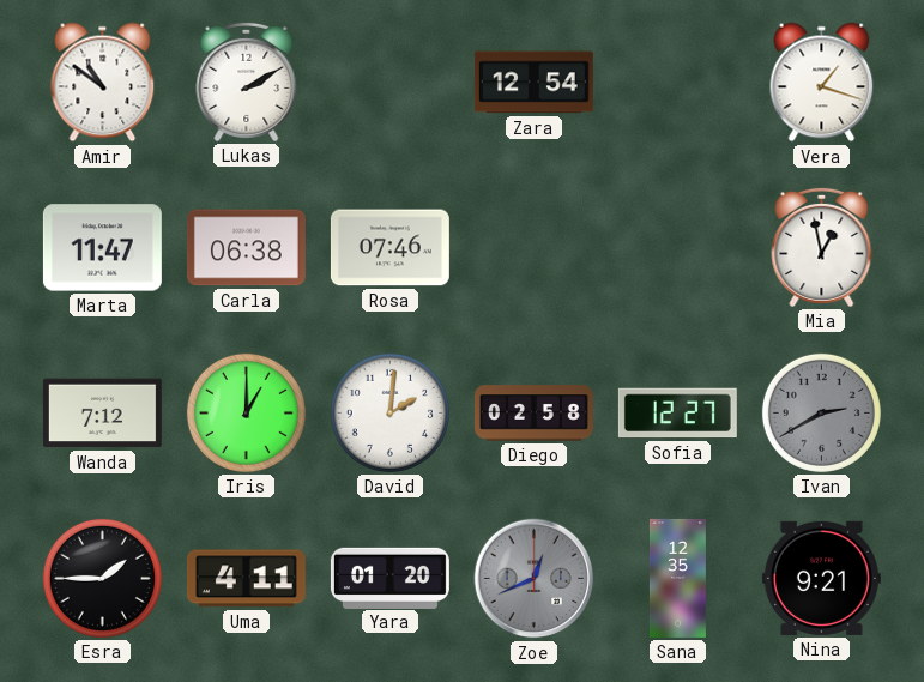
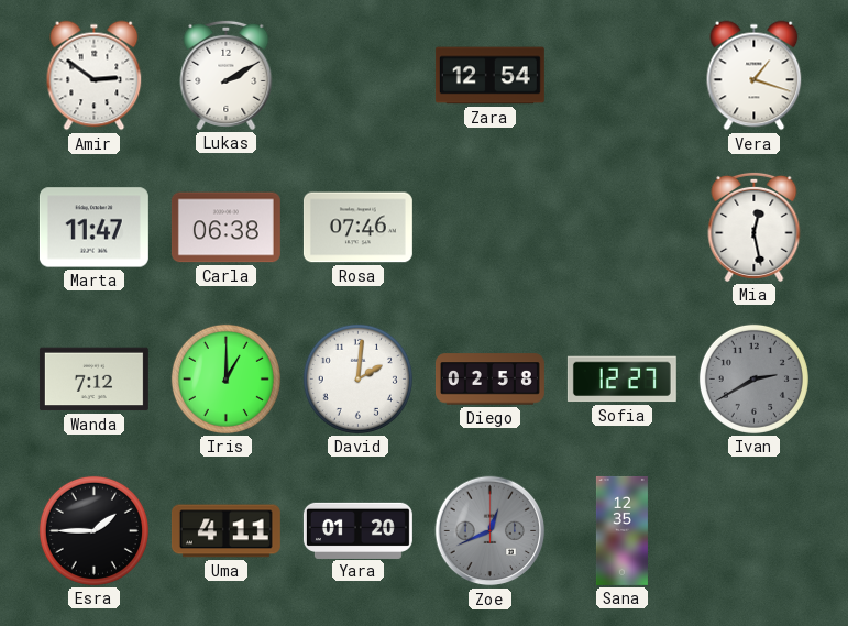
Amir: 10:51 -> 2:51 (95, 76)
Mia: 12:58 -> 12:28 (755, 227)
Nina: 9:21 -> none (821, 578)
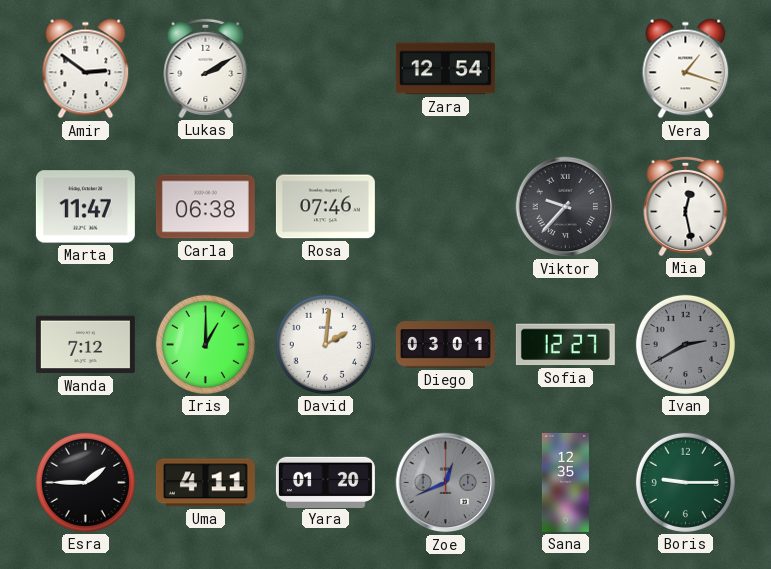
Viktor: none -> 9:37 (566, 207)
Diego: 02:58 -> 03:01 (445, 345)
Boris: none -> 9:15 (685, 482)
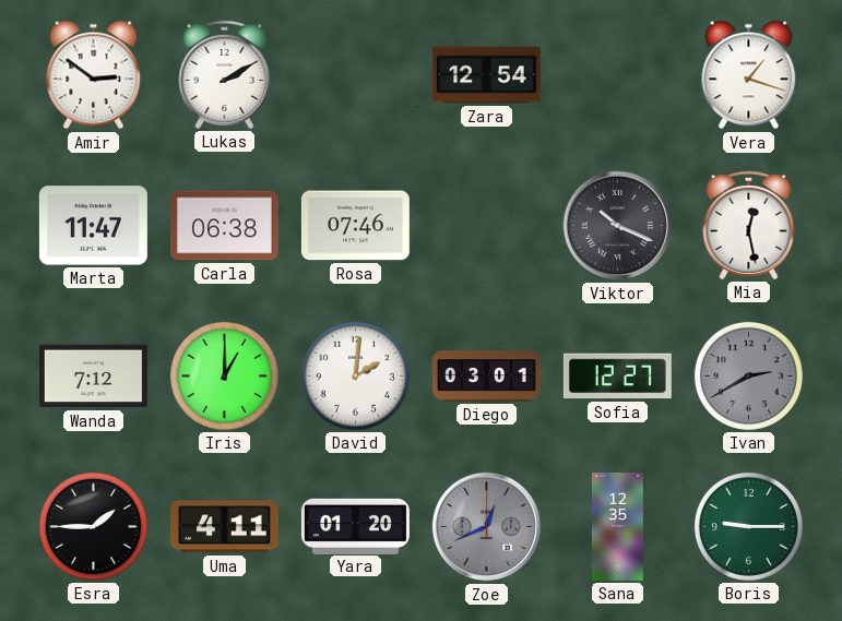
Viktor: 9:37 -> 10:19 (618, 226)
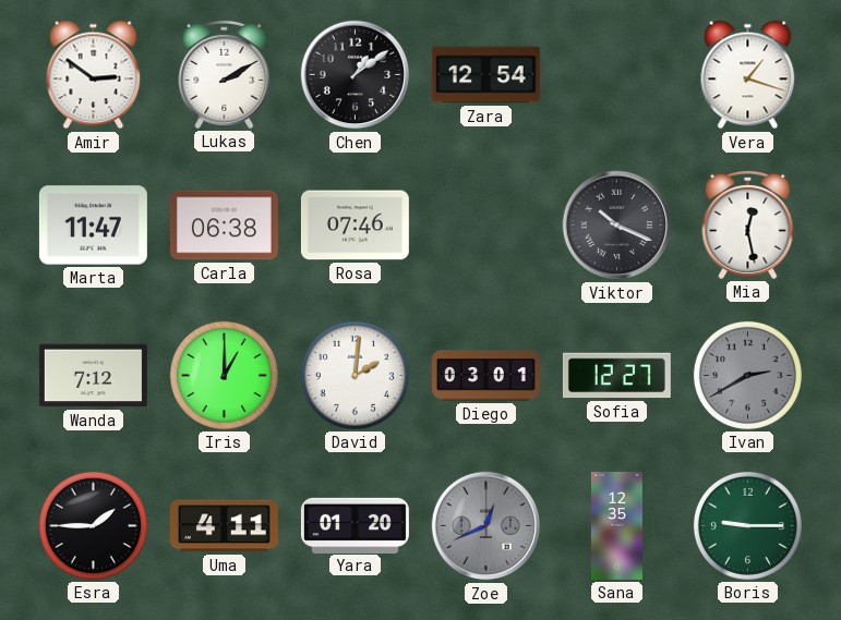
Chen: none -> 1:09 (356, 75)
